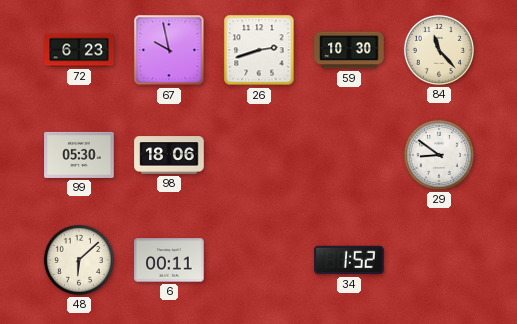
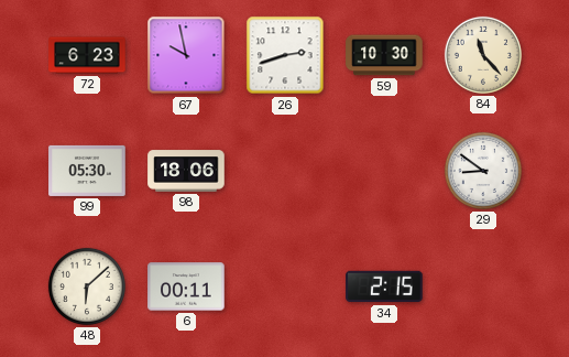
34: 1:52 -> 2:15 (384, 286)
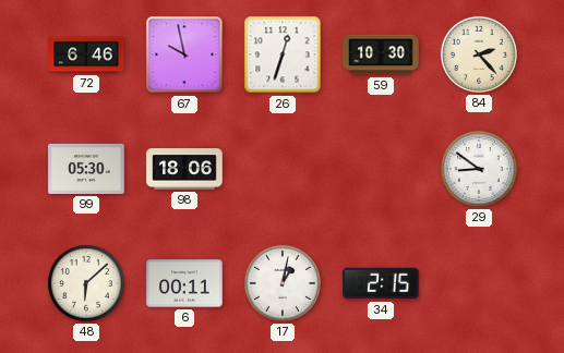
72: 6:23 -> 6:46 (86, 54)
26: 2:42 -> 12:33 (283, 54)
84: 11:23 -> 2:23 (479, 54)
17: none -> 1:02 (283, 283)
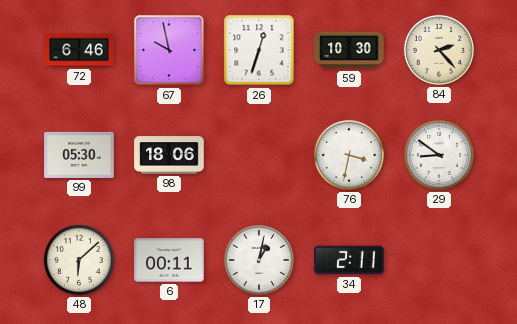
76: none -> 3:32 (349, 155)
34: 2:15 -> 2:11 (349, 260)
